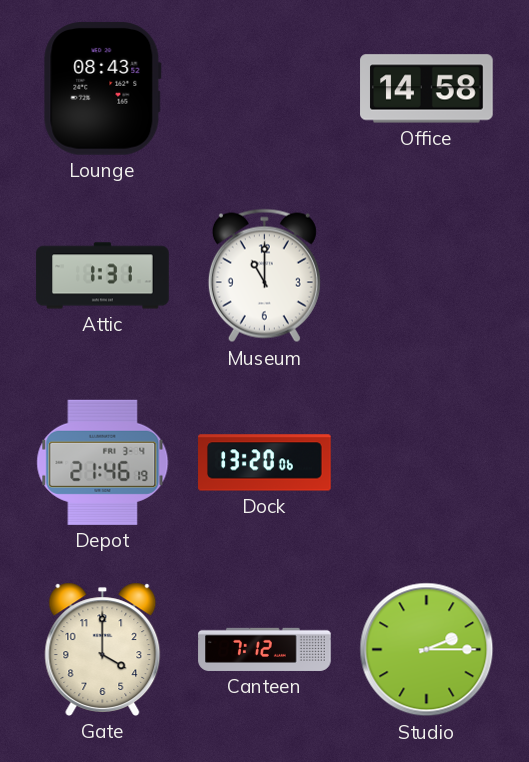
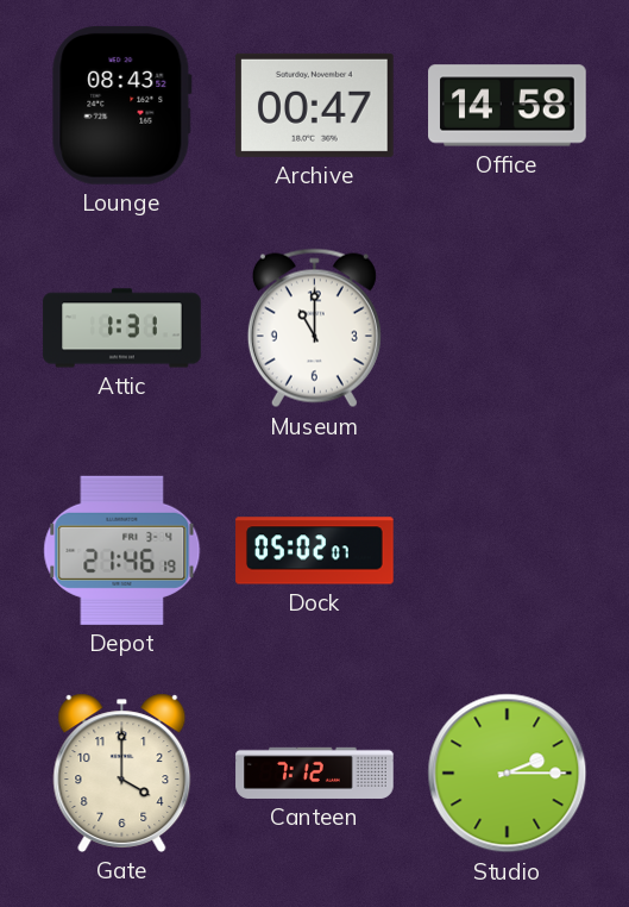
Archive: none -> 00:47 (315, 105)
Dock: 13:20 -> 05:02 (315, 551)
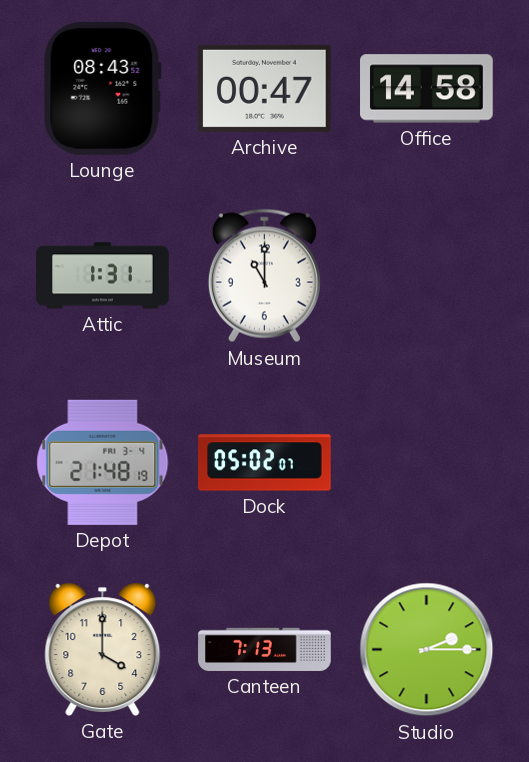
Depot: 21:46 -> 21:48 (103, 462)
Canteen: 7:12 -> 7:13 (265, 649)
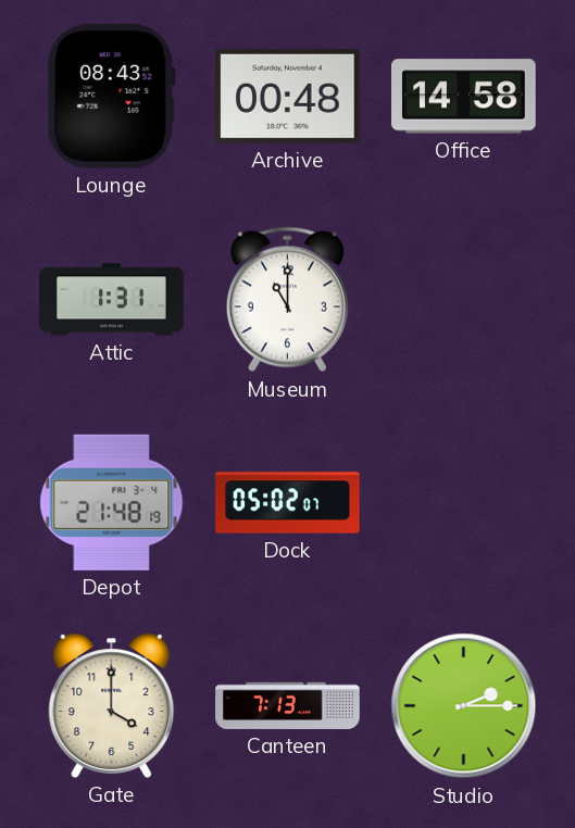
Archive: 00:47 -> 00:48 (288, 96)
